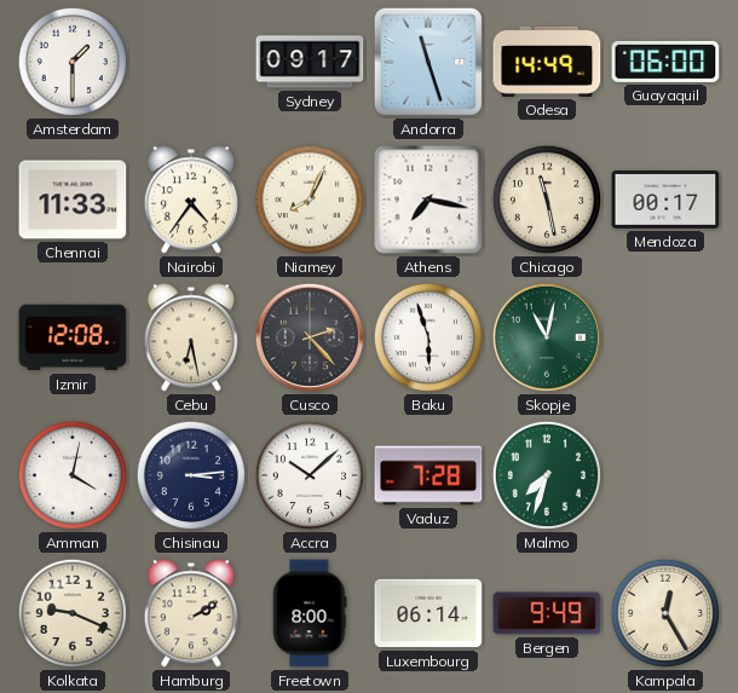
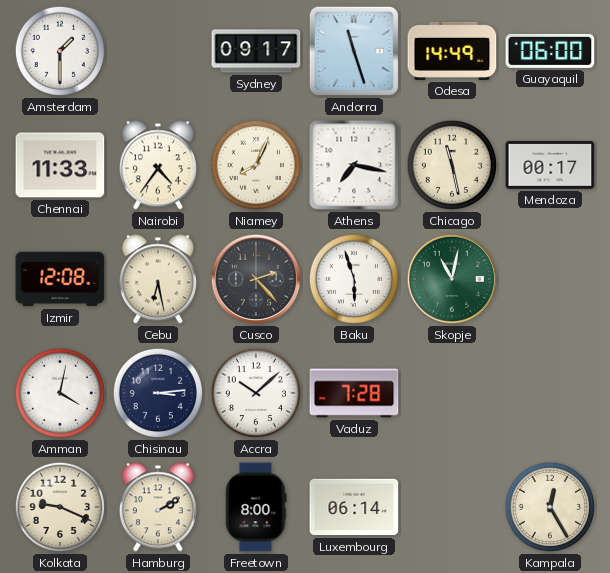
Malmo: 7:33 -> none (547, 475)
Bergen: 9:49 -> none (547, 613)
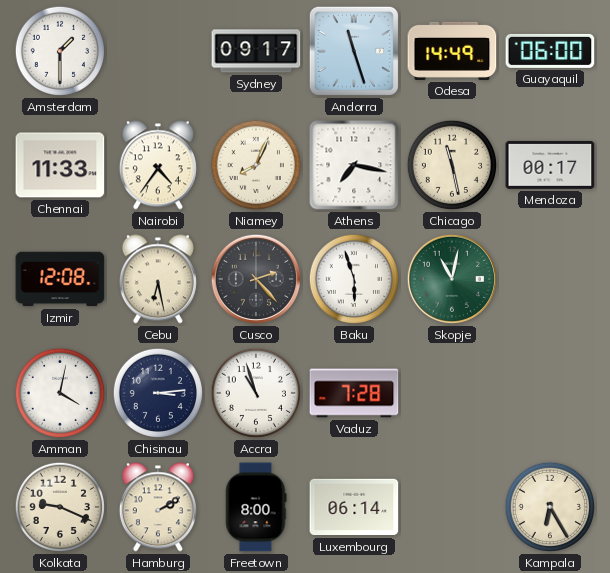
Accra: 10:08 -> 10:57 (256, 393)
Kampala: 12:25 -> 6:25 (550, 507)
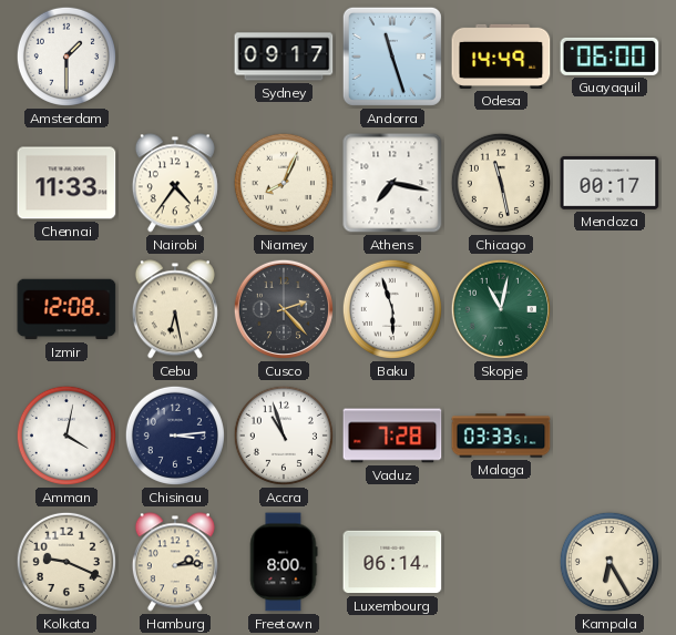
Malaga: none -> 03:33 (501, 436)
Hamburg: 2:10 -> 2:14 (175, 562)
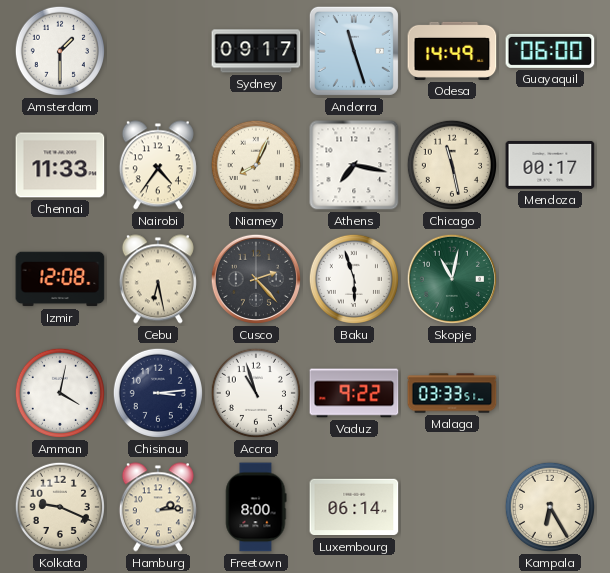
Vaduz: 7:28 -> 9:22 (354, 393)
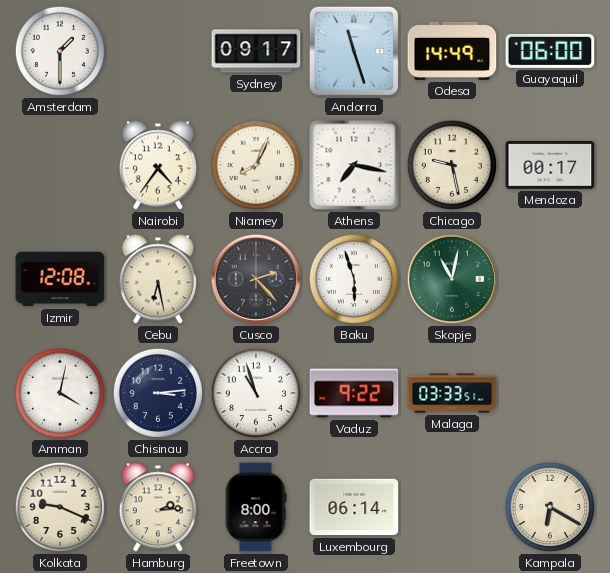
Chennai: 11:33 -> none (60, 165)
Chicago: 11:28 -> 9:28 (452, 165)
Kampala: 6:25 -> 6:20 (550, 507)
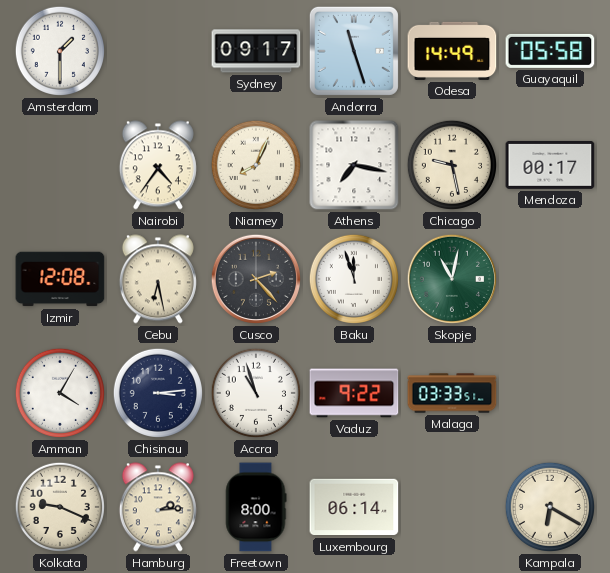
Guayaquil: 06:00 -> 05:58 (550, 51)
Baku: 5:57 -> 11:57 (354, 279)
Amman: 4:02 -> 4:05 (60, 393)
